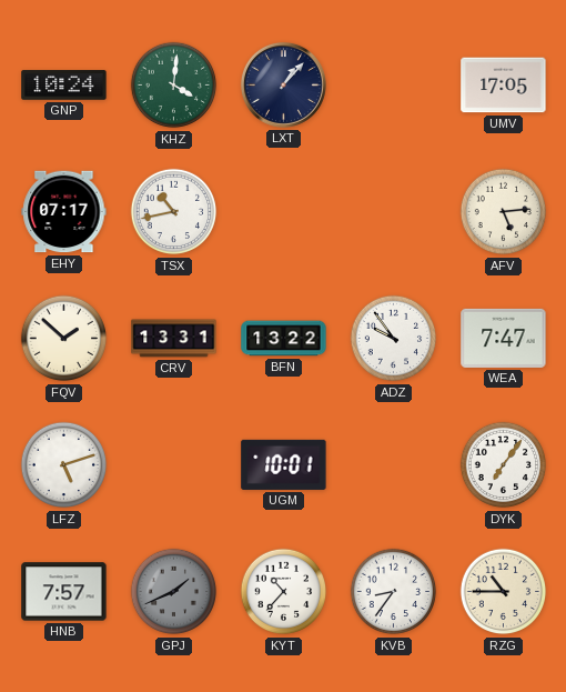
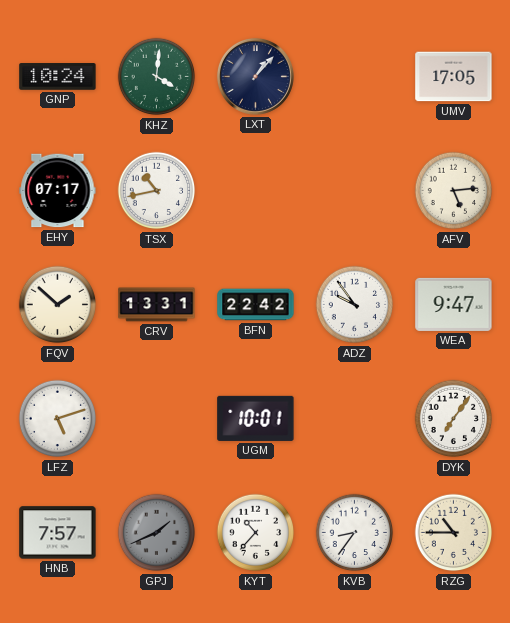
BFN: 13:22 -> 22:42 (256, 305)
WEA: 7:47 -> 9:47 (454, 304)
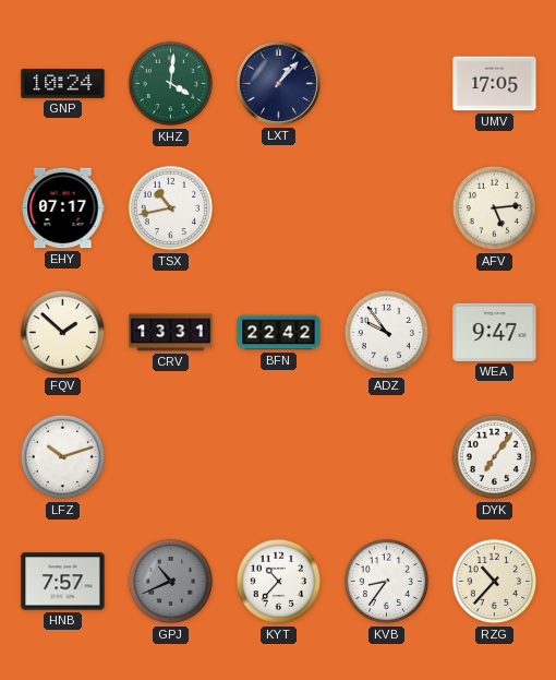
LFZ: 5:12 -> 10:12 (63, 457)
UGM: 10:01 -> none (256, 418)
GPJ: 1:41 -> 10:41 (171, 582)
RZG: 10:45 -> 10:37 (495, 582)
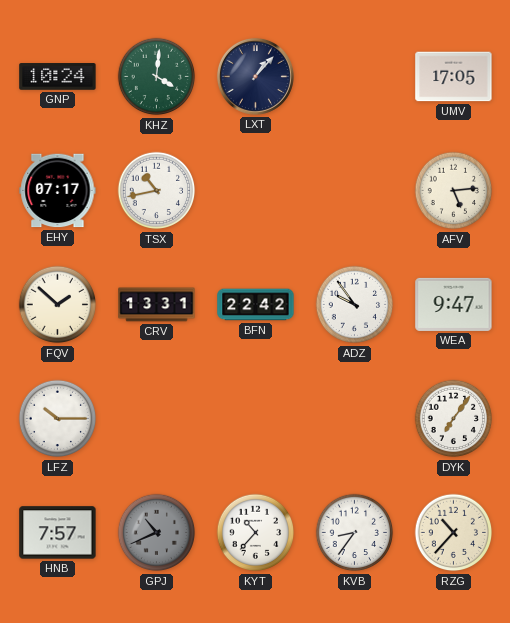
LFZ: 10:12 -> 10:15 (58, 419)
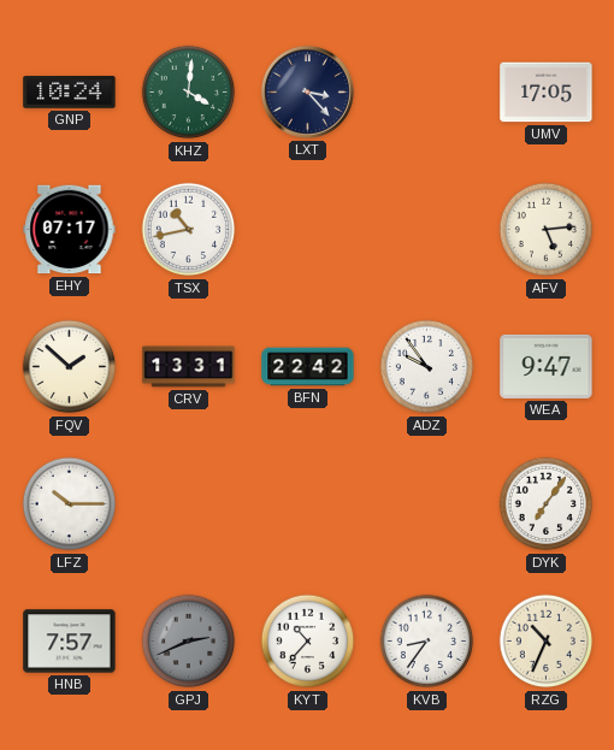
LXT: 1:07 -> 3:23 (307, 91)
GPJ: 10:41 -> 2:41 (189, 642)
RZG: 10:37 -> 10:34 (547, 642)
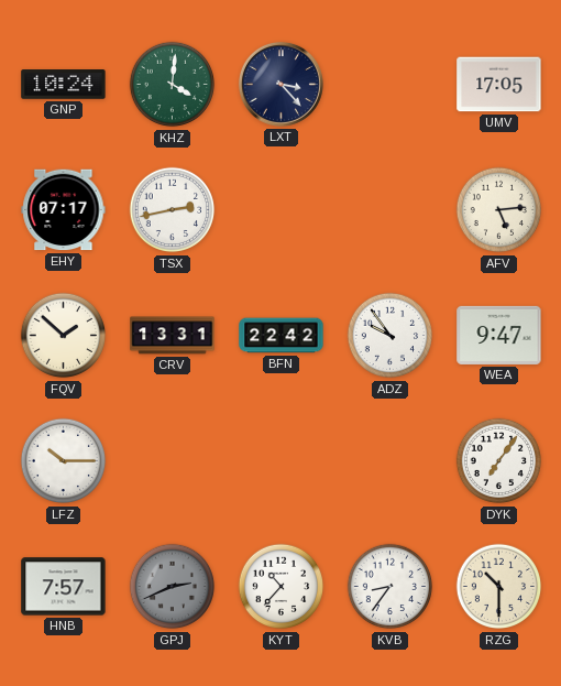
TSX: 10:43 -> 2:43 (173, 210)
RZG: 10:34 -> 10:30 (499, 587)
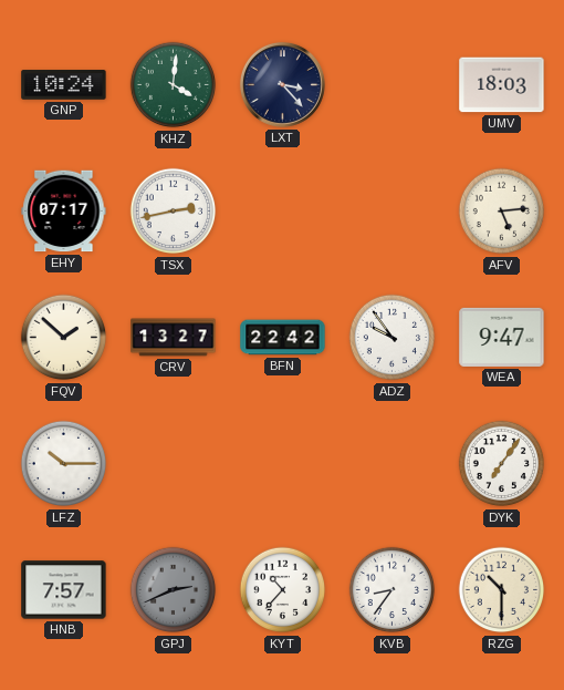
UMV: 17:05 -> 18:03 (502, 85)
CRV: 13:31 -> 13:27 (174, 338)
